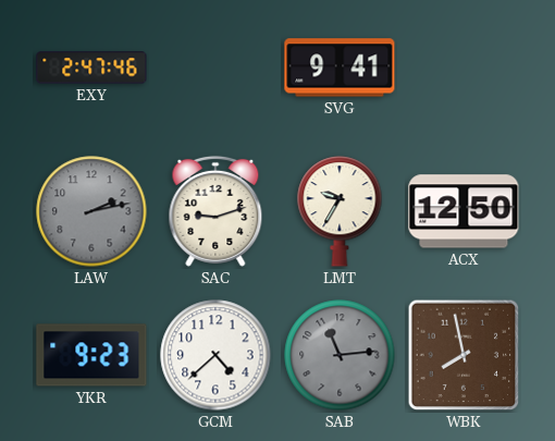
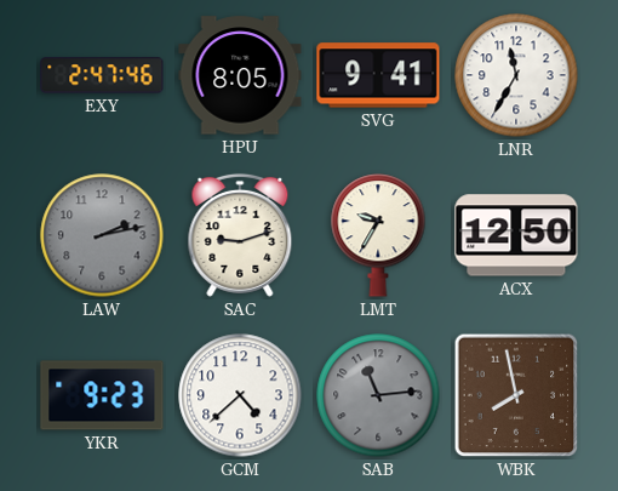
HPU: none -> 8:05 (240, 75)
LNR: none -> 11:35 (516, 75)
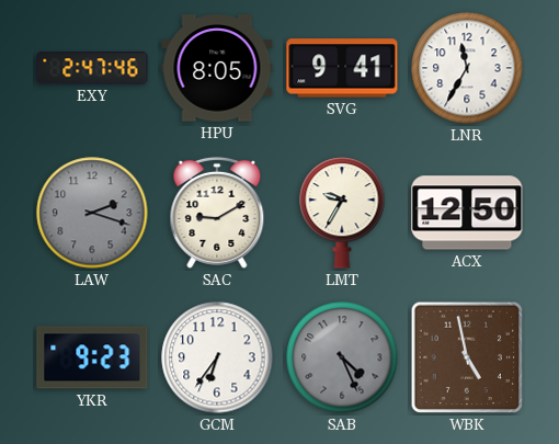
LAW: 2:13 -> 2:18 (92, 213)
SAC: 9:12 -> 9:10 (217, 213)
GCM: 4:38 -> 6:36 (217, 357)
SAB: 11:14 -> 4:26 (342, 357)
WBK: 7:58 -> 4:58 (467, 357)
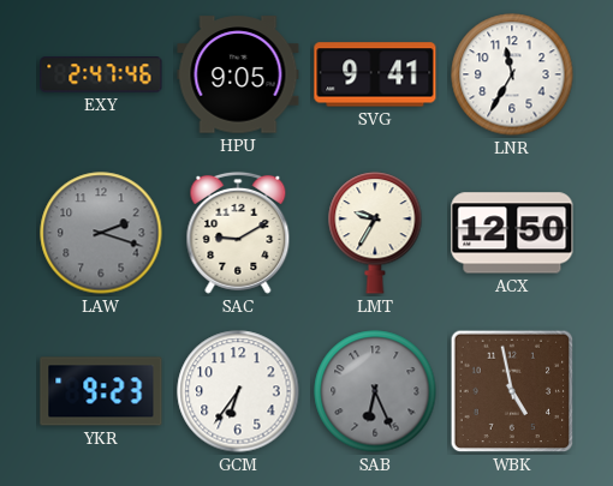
HPU: 8:05 -> 9:05 (238, 74)
SAB: 4:26 -> 6:26 (375, 391)
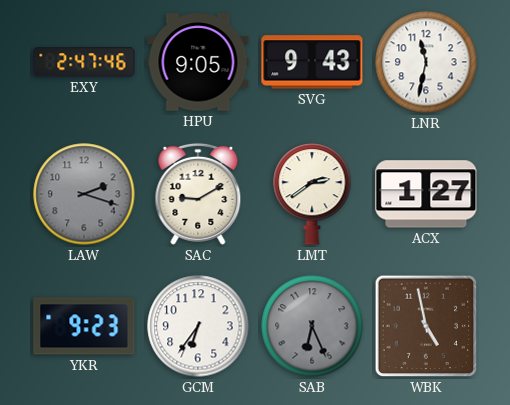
SVG: 9:41 -> 9:43 (312, 62)
LNR: 11:35 -> 11:32 (426, 62)
LMT: 9:35 -> 2:39 (312, 194)
ACX: 12:50 -> 1:27 (426, 194)
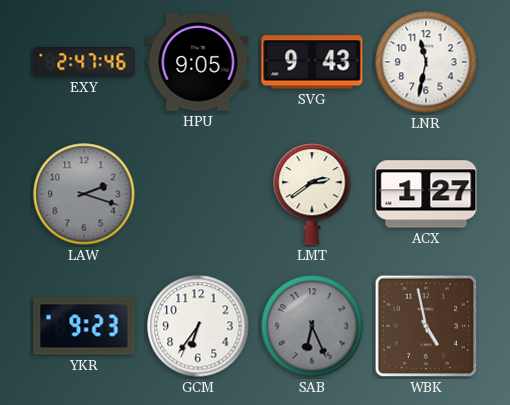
SAC: 9:10 -> none (198, 194)
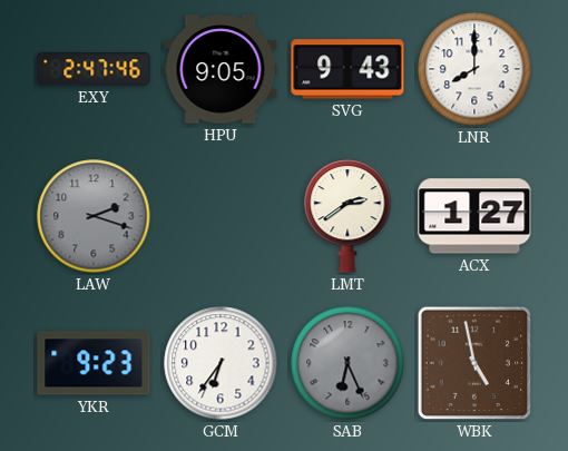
LNR: 11:32 -> 8:00 (474, 69)
